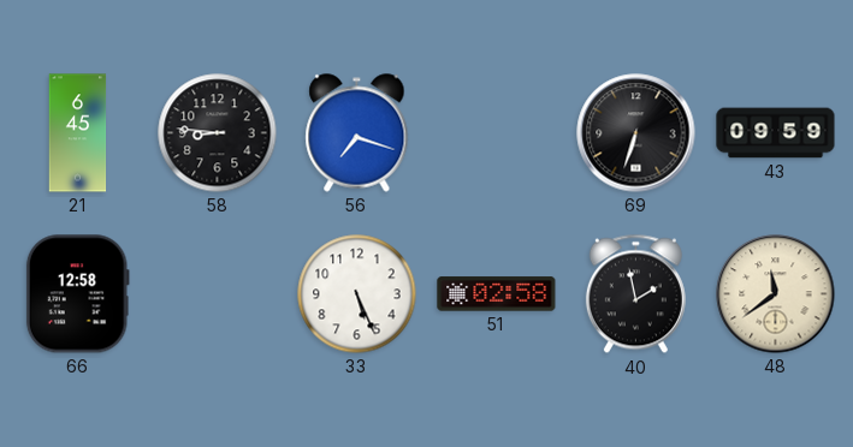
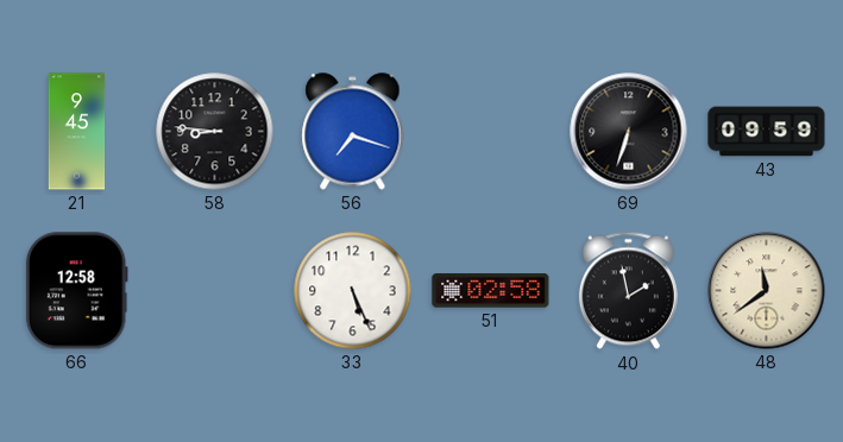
21: 6:45 -> 9:45 (77, 132)
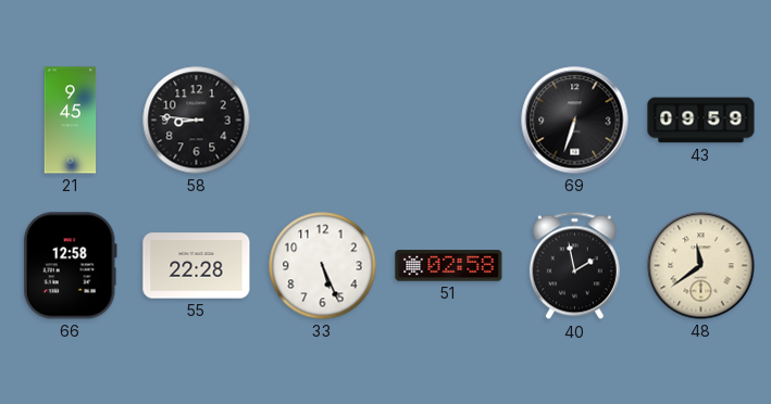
56: 7:18 -> none (353, 132)
55: none -> 22:28 (197, 266)
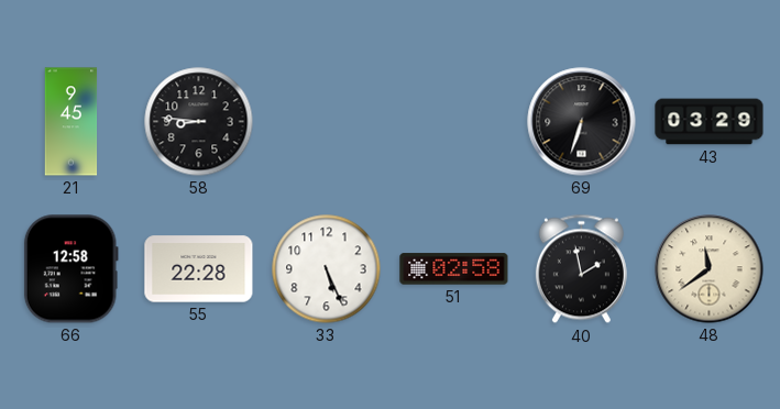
43: 09:59 -> 03:29 (710, 122)
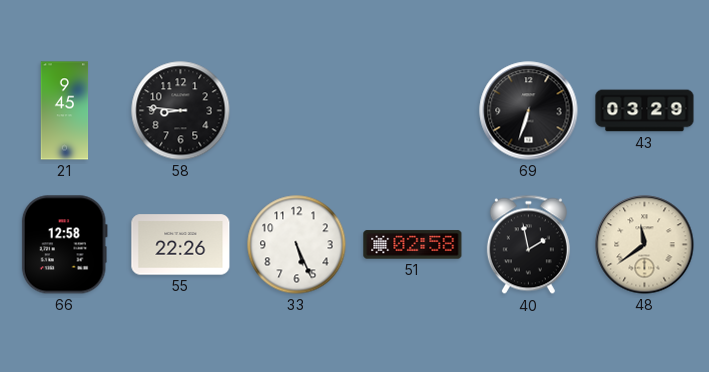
55: 22:28 -> 22:26 (181, 245)
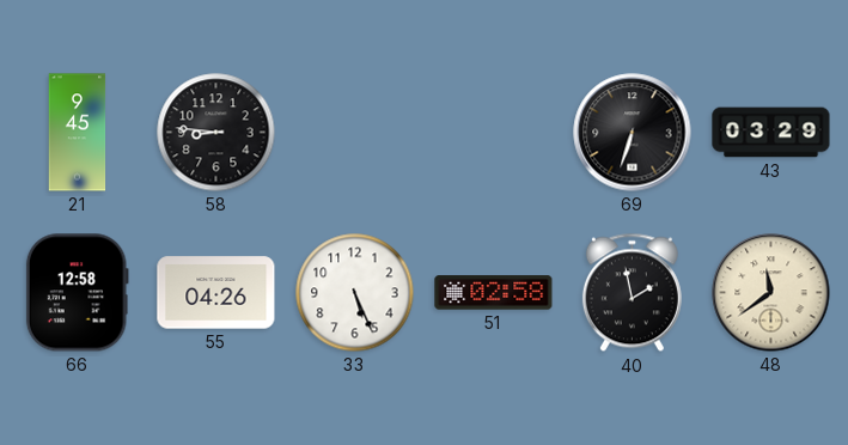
55: 22:26 -> 04:26 (216, 293)
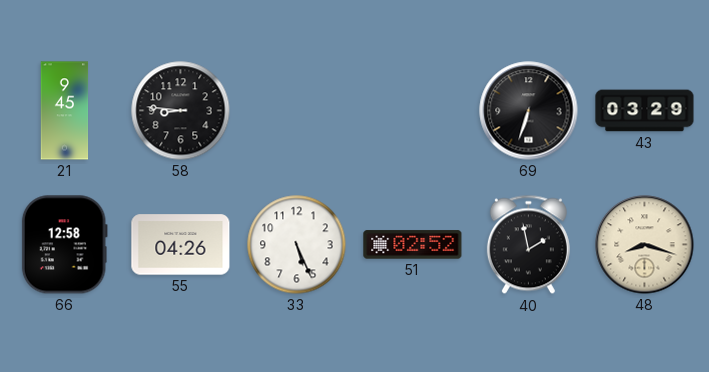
51: 02:58 -> 02:52 (413, 245)
48: 11:39 -> 8:18 (645, 245)
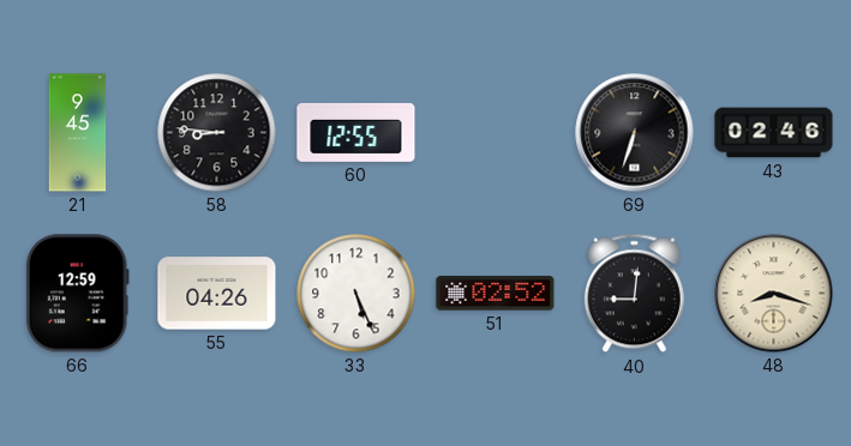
60: none -> 12:55 (356, 132)
43: 03:29 -> 02:46 (774, 133)
66: 12:58 -> 12:59 (77, 294)
40: 1:58 -> 9:01 (634, 294)
